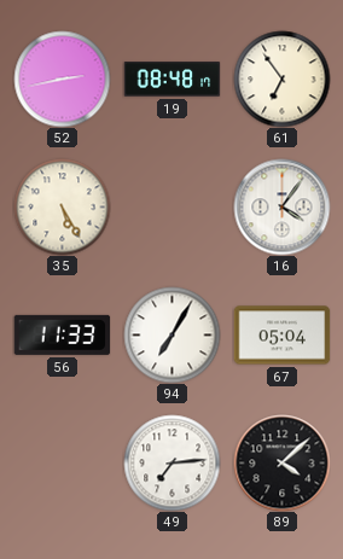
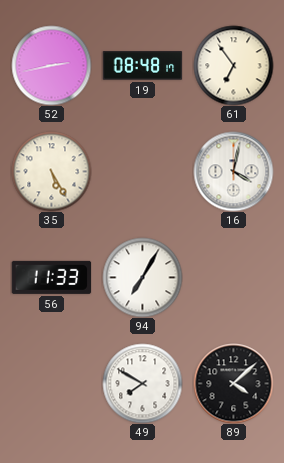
16: 4:06 -> 4:02 (233, 171)
67: 05:04 -> none (281, 336)
49: 7:14 -> 7:50 (142, 383)
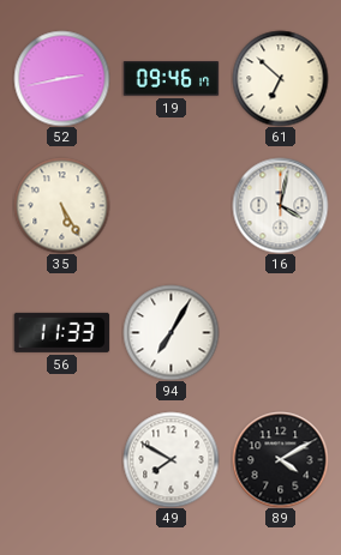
19: 08:48 -> 09:46 (170, 79)
61: 6:54 -> 6:52 (280, 78)
89: 4:08 -> 4:10 (280, 459)
